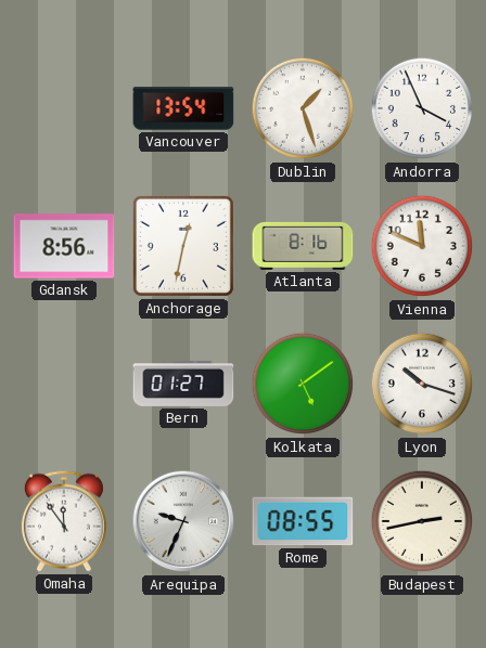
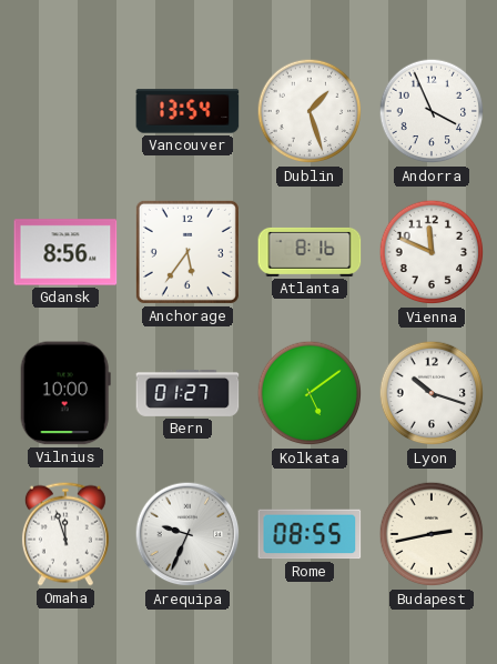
Anchorage: 12:32 -> 5:36 (187, 252)
Vilnius: none -> 10:00 (65, 393)
Omaha: 11:54 -> 11:57 (65, 534)
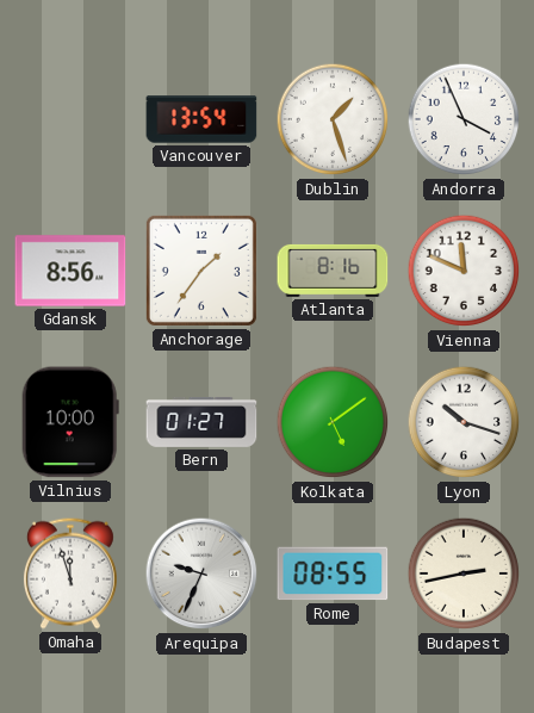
Anchorage: 5:36 -> 1:36 (201, 271)
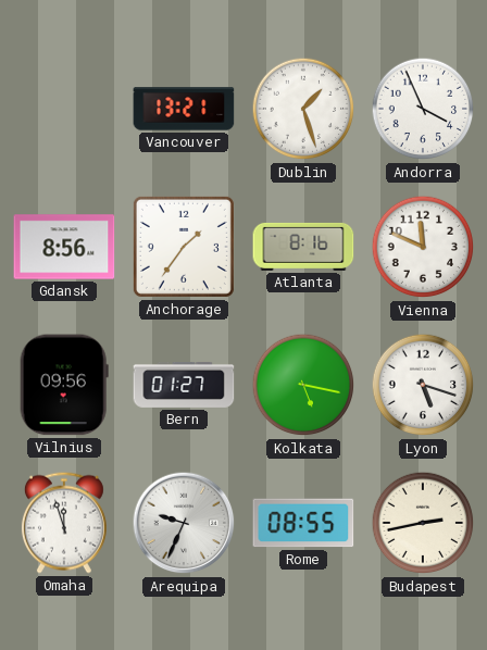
Vancouver: 13:54 -> 13:21 (184, 109)
Vilnius: 10:00 -> 09:56 (64, 385)
Kolkata: 5:09 -> 5:17 (303, 385)
Lyon: 10:18 -> 5:18 (423, 385)
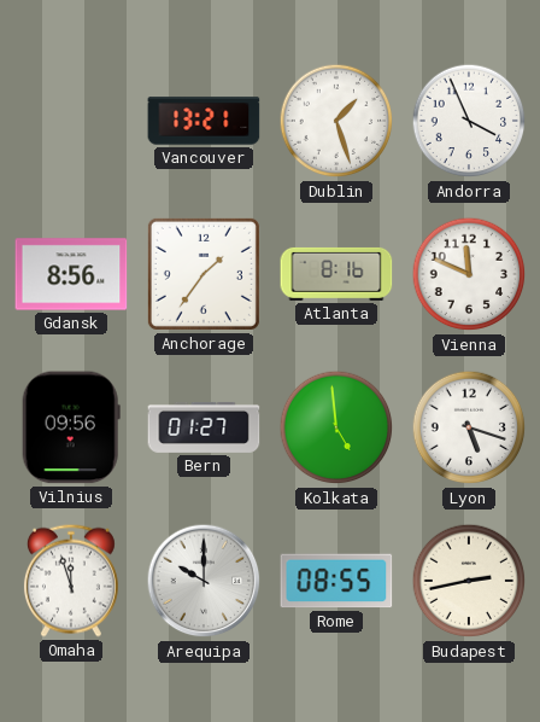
Kolkata: 5:17 -> 4:59 (336, 427)
Arequipa: 9:34 -> 10:00 (204, 581)
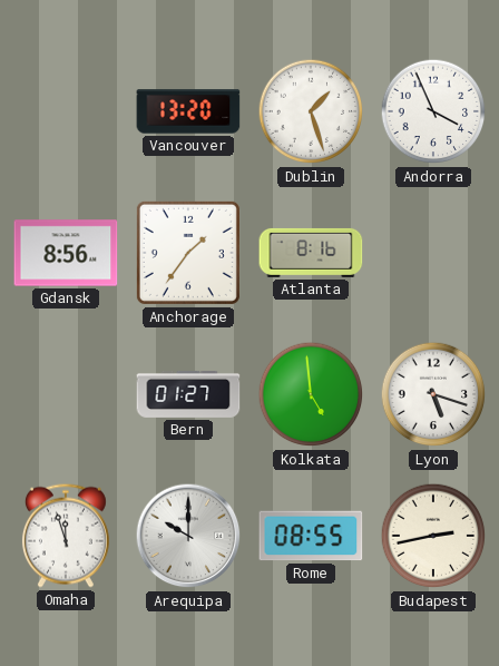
Vancouver: 13:21 -> 13:20 (188, 111)
Vienna: 11:49 -> none (469, 274)
Vilnius: 09:56 -> none (71, 427)
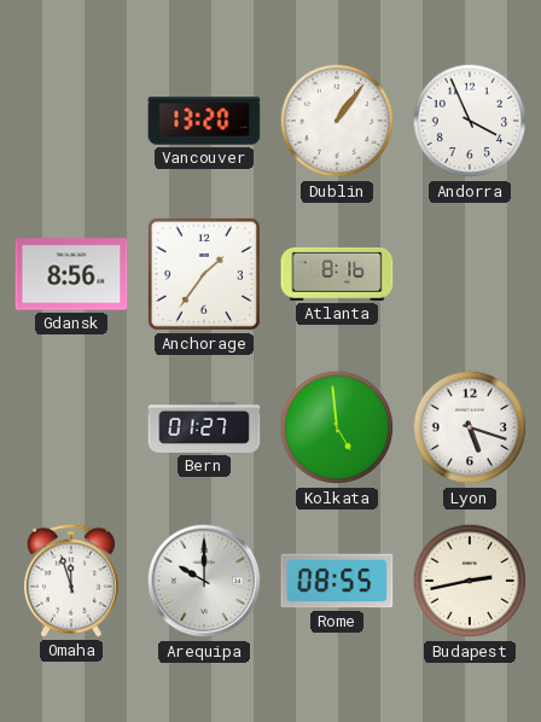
Dublin: 1:27 -> 1:06 (337, 121)
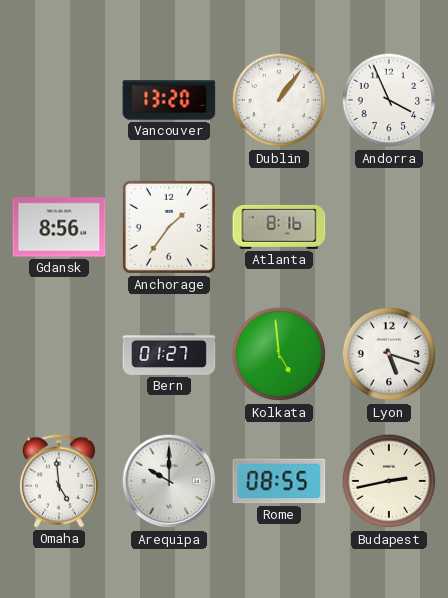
Omaha: 11:57 -> 4:59 (59, 481)
